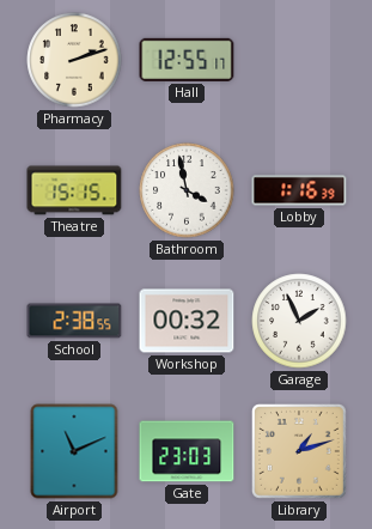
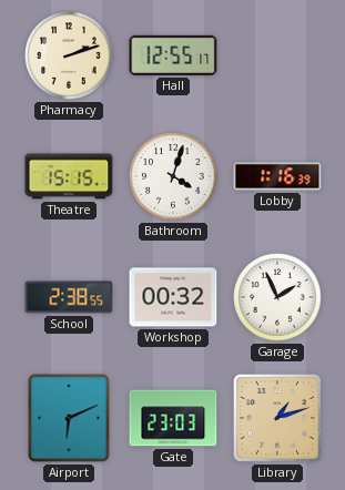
Bathroom: 3:58 -> 4:03 (173, 176)
Airport: 11:11 -> 6:11 (69, 418)
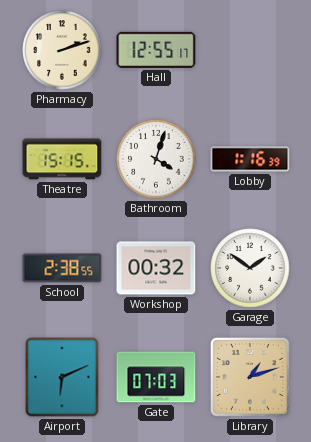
Garage: 1:56 -> 1:51 (250, 268)
Gate: 23:03 -> 07:03 (156, 377)
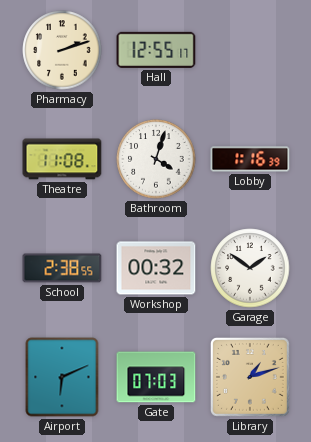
Theatre: 15:15 -> 11:08 (62, 159)
